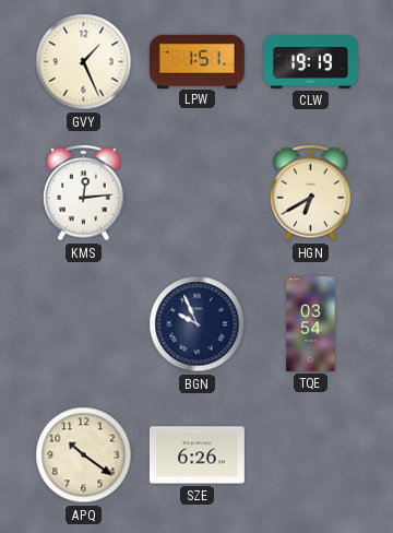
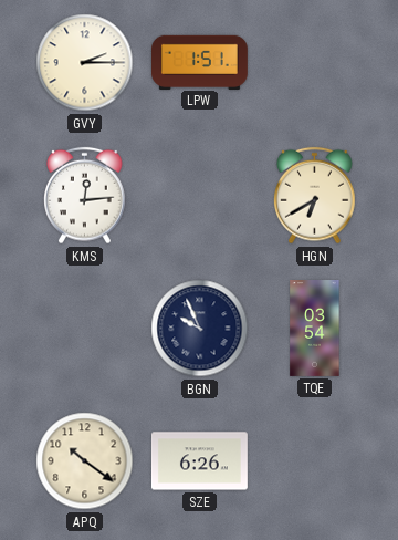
GVY: 1:26 -> 2:15 (85, 63)
CLW: 19:19 -> none (311, 62)
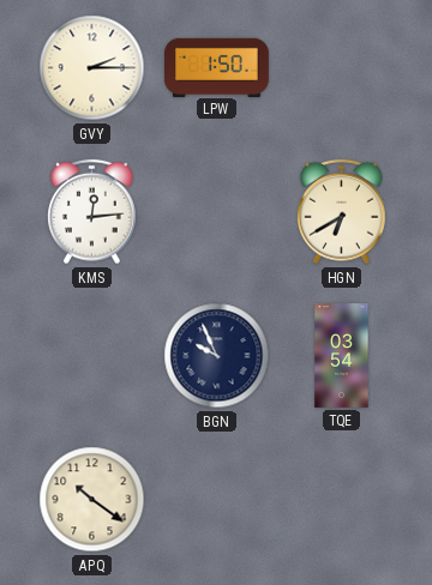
LPW: 1:51 -> 1:50 (217, 67)
SZE: 6:26 -> none (199, 461)
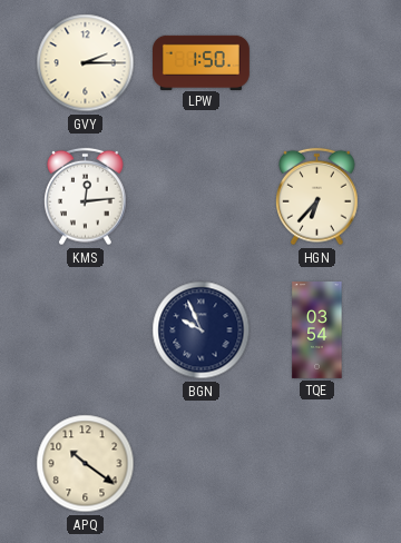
HGN: 6:40 -> 6:37 (317, 197)
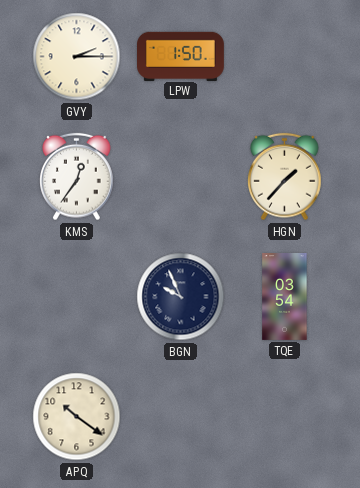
KMS: 12:14 -> 12:36 (77, 177)
HGN: 6:37 -> 1:37 (285, 177)
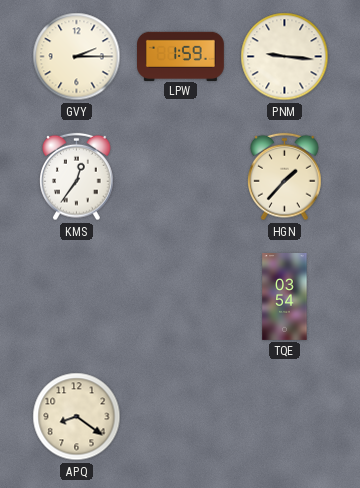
LPW: 1:50 -> 1:59 (181, 56)
PNM: none -> 9:16 (285, 57)
BGN: 9:56 -> none (181, 297)
APQ: 10:21 -> 8:21 (77, 417)
